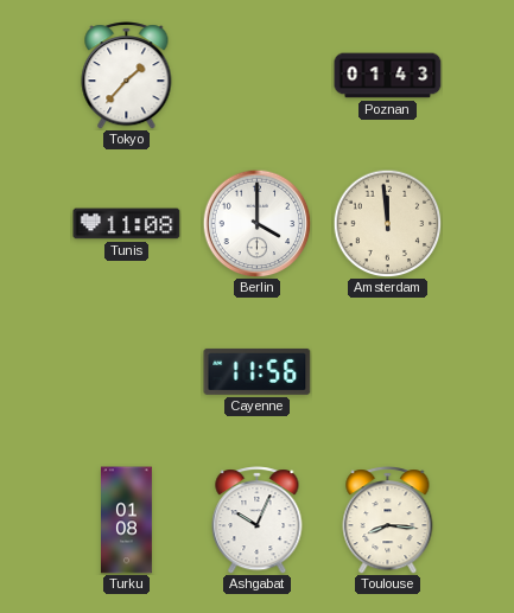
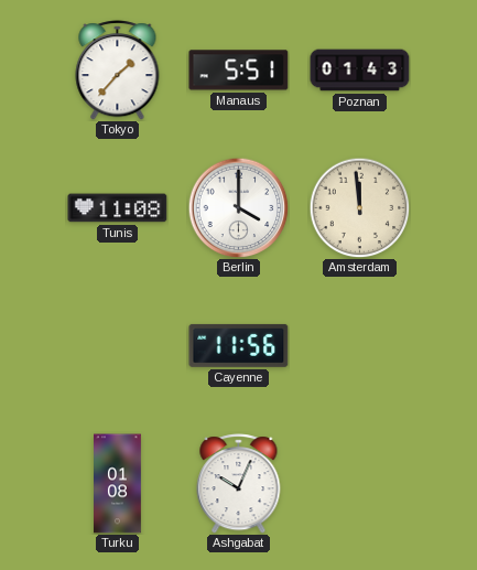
Manaus: none -> 5:51 (239, 71)
Toulouse: 8:16 -> none (388, 521)
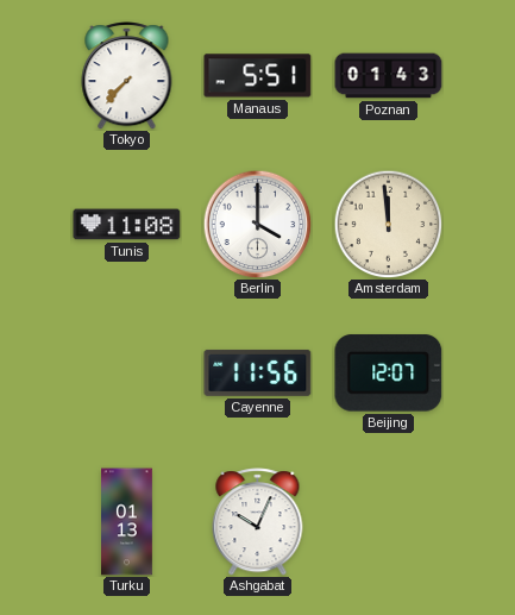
Tokyo: 1:37 -> 7:37 (127, 76)
Beijing: none -> 12:07 (389, 374)
Turku: 01:08 -> 01:13 (127, 522)
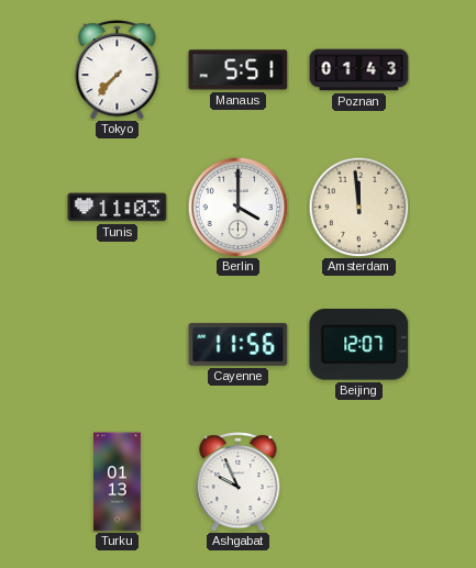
Tunis: 11:08 -> 11:03 (118, 208)
Ashgabat: 10:04 -> 9:56 (239, 482)
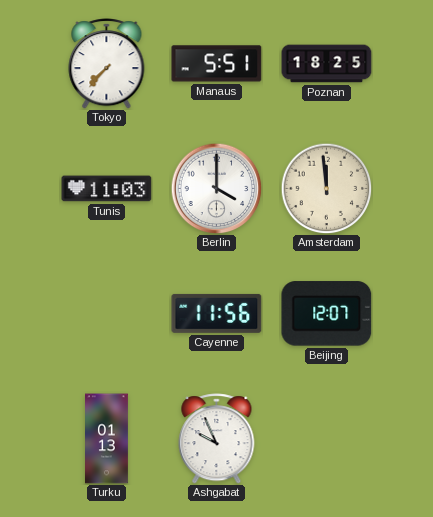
Poznan: 01:43 -> 18:25 (327, 64)
